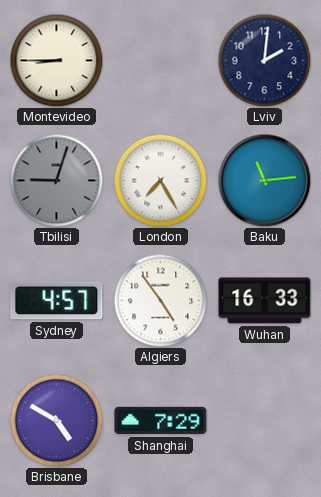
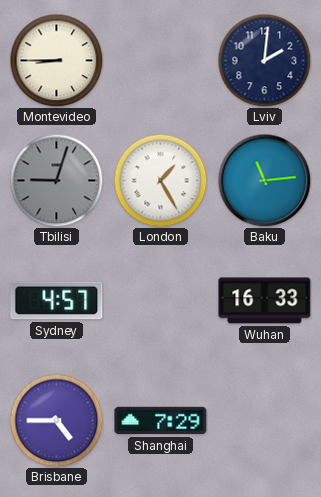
London: 7:25 -> 1:25 (160, 180)
Algiers: 4:54 -> none (160, 300)
Brisbane: 4:50 -> 4:45 (56, 420)
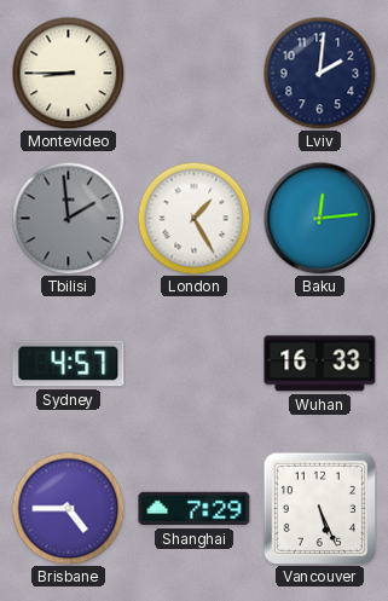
Tbilisi: 9:03 -> 1:59 (68, 218)
Baku: 11:14 -> 12:14 (319, 218)
Vancouver: none -> 5:26 (319, 508)
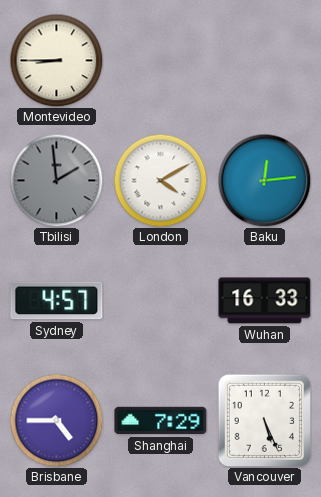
Lviv: 2:01 -> none (319, 73)
London: 1:25 -> 4:10 (160, 180)
